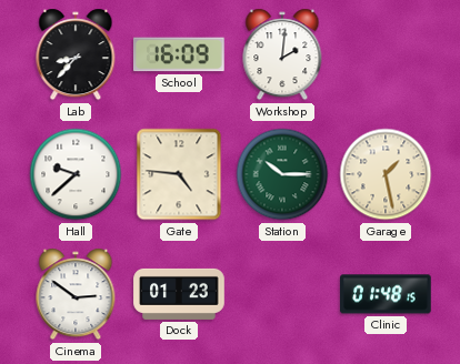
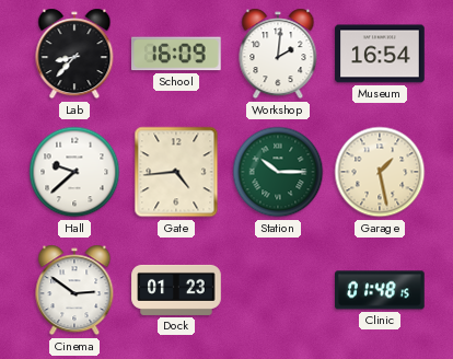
Museum: none -> 16:54 (380, 54)
Gate: 4:46 -> 4:44 (176, 172)
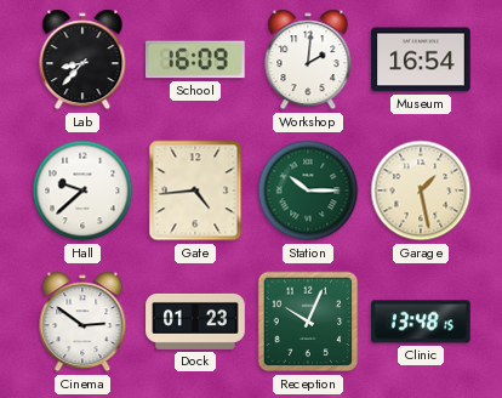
Reception: none -> 10:04 (308, 322)
Clinic: 01:48 -> 13:48 (421, 322)
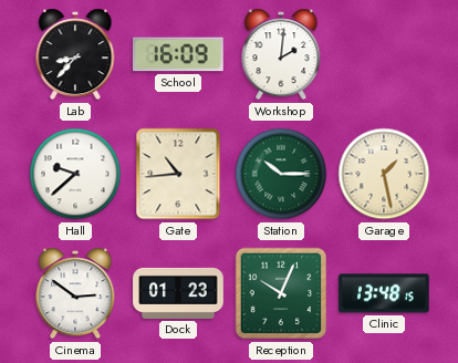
Museum: 16:54 -> none (421, 59)
Gate: 4:44 -> 10:44 (178, 174)
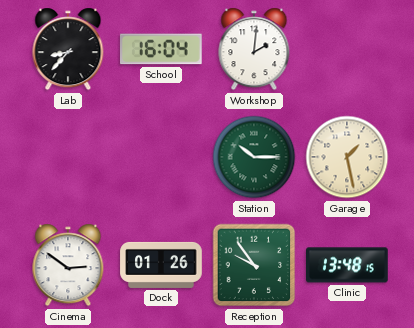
School: 16:09 -> 16:04 (162, 49)
Hall: 9:38 -> none (75, 174)
Gate: 10:44 -> none (178, 174)
Dock: 01:23 -> 01:26 (161, 265)
Reception: 10:04 -> 9:54 (254, 265)
